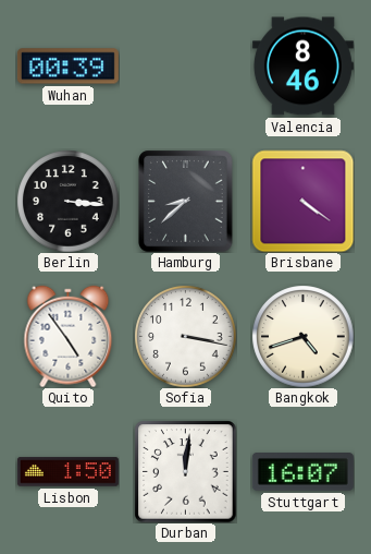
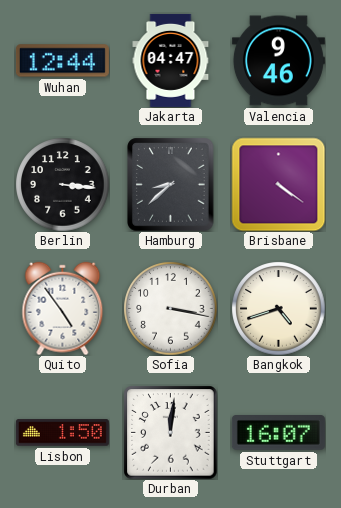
Wuhan: 00:39 -> 12:44 (62, 61)
Jakarta: none -> 04:47 (171, 60)
Valencia: 8:46 -> 9:46 (278, 61)
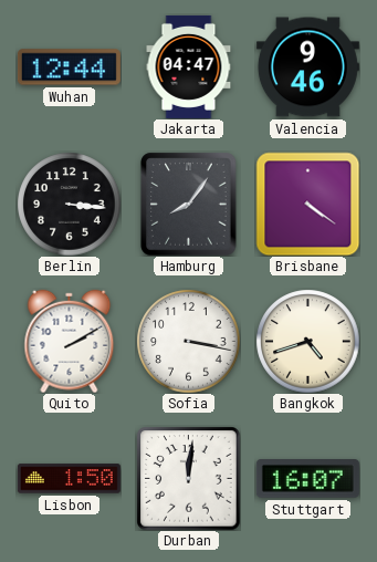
Hamburg: 8:38 -> 8:06 (189, 204)
Quito: 4:54 -> 2:10 (70, 341)
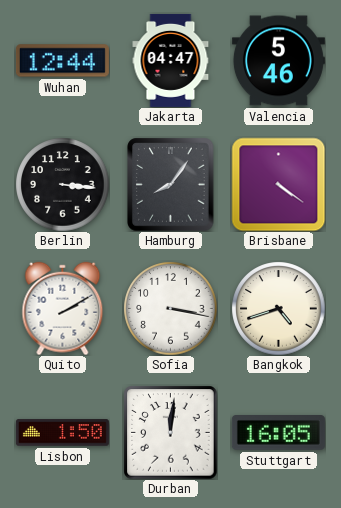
Valencia: 9:46 -> 5:46 (278, 61)
Stuttgart: 16:07 -> 16:05 (278, 433)
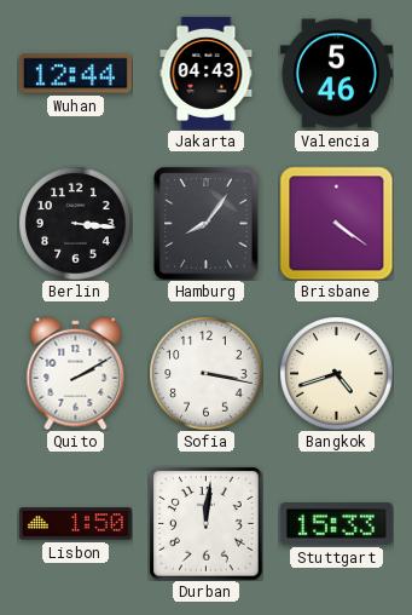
Jakarta: 04:47 -> 04:43 (207, 73)
Stuttgart: 16:05 -> 15:33 (336, 524)
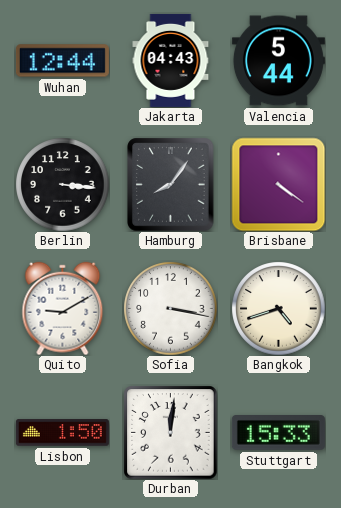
Valencia: 5:46 -> 5:44 (278, 61)
Quito: 2:10 -> 9:10 (63, 308)
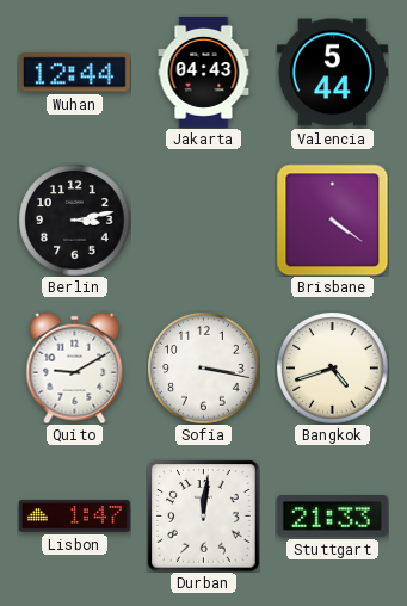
Berlin: 3:16 -> 3:13 (74, 219)
Hamburg: 8:06 -> none (171, 184)
Lisbon: 1:50 -> 1:47 (74, 517)
Stuttgart: 15:33 -> 21:33 (332, 517)
